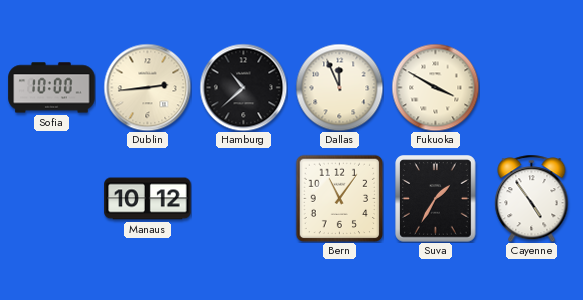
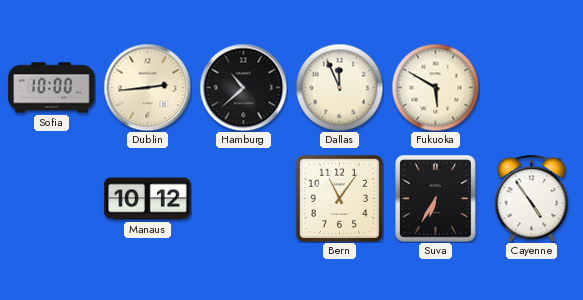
Fukuoka: 3:50 -> 5:50 (435, 87)
Suva: 1:35 -> 6:35 (436, 199)
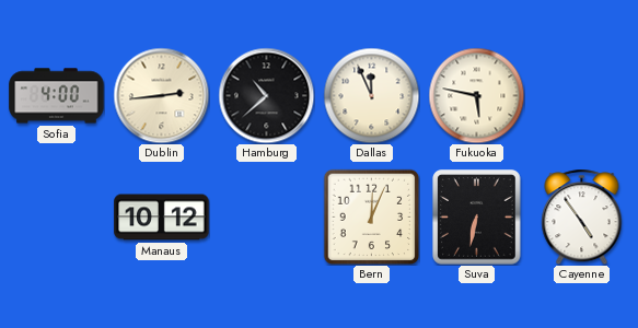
Sofia: 10:00 -> 4:00 (57, 96)
Fukuoka: 5:50 -> 5:47 (476, 95)
Bern: 11:06 -> 12:04 (371, 216)
Suva: 6:35 -> 6:32 (477, 218)
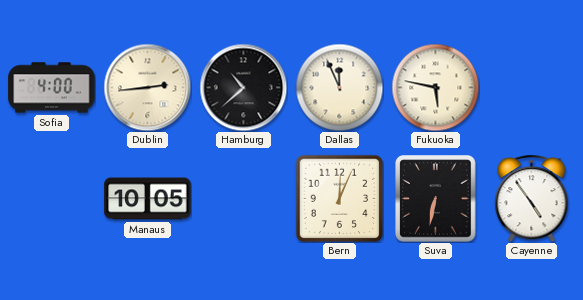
Manaus: 10:12 -> 10:05 (148, 199)
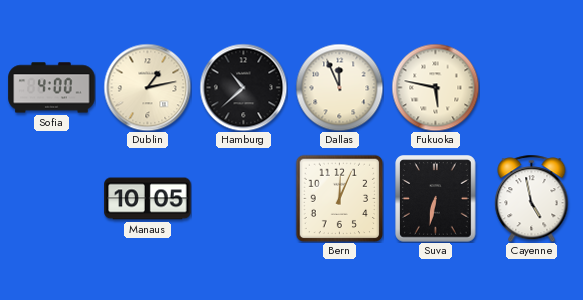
Dublin: 2:44 -> 1:13 (147, 87)
Cayenne: 4:54 -> 4:58 (532, 198)
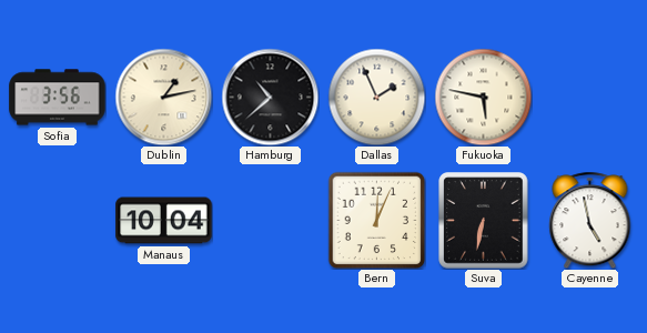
Sofia: 4:00 -> 3:56 (58, 98)
Dallas: 11:56 -> 1:56 (376, 97)
Manaus: 10:05 -> 10:04 (164, 221)
